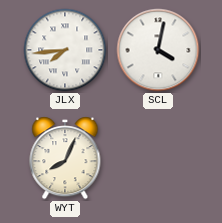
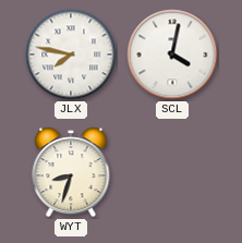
JLX: 7:44 -> 7:47 (71, 54)
WYT: 8:04 -> 8:33 (71, 172)
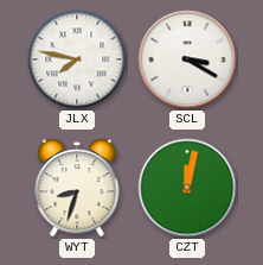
SCL: 4:02 -> 3:20 (187, 59)
CZT: none -> 12:02 (187, 188)
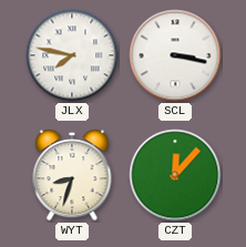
SCL: 3:20 -> 3:17 (175, 55)
CZT: 12:02 -> 12:07 (175, 175)
